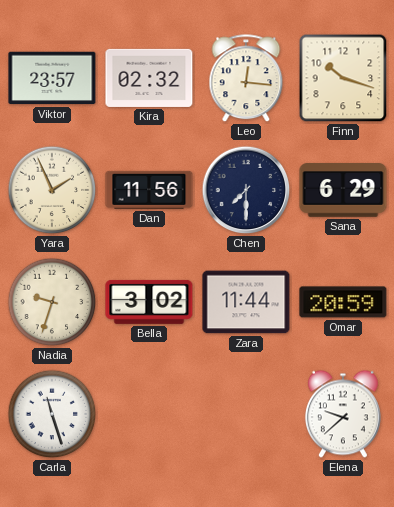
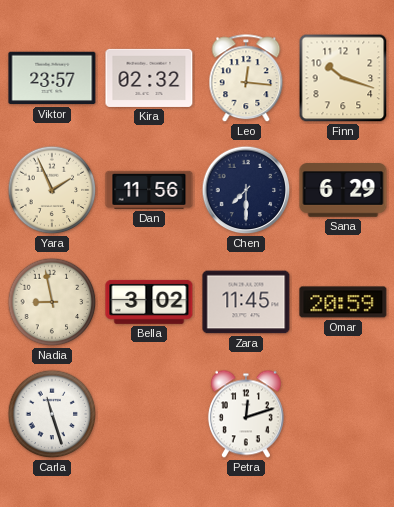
Nadia: 9:33 -> 8:58 (52, 302)
Zara: 11:44 -> 11:45 (246, 302)
Petra: none -> 12:12 (246, 414)
Elena: 9:38 -> none (343, 414)
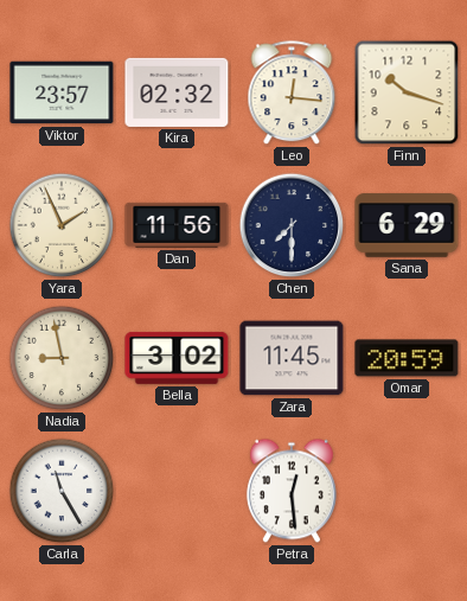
Carla: 11:27 -> 11:25 (62, 491)
Petra: 12:12 -> 12:29 (292, 491)
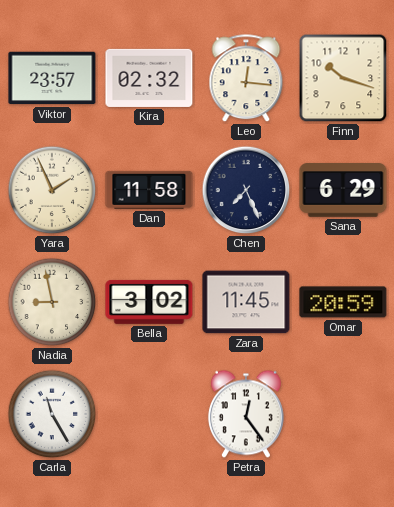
Dan: 11:56 -> 11:58 (149, 190)
Chen: 7:30 -> 7:26 (246, 190)
Petra: 12:29 -> 12:24 (246, 414)
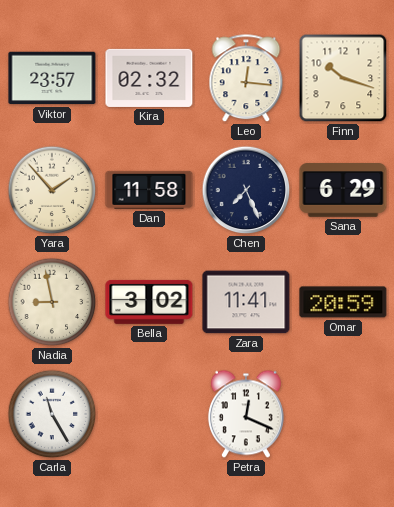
Yara: 1:56 -> 1:53 (52, 190)
Zara: 11:45 -> 11:41 (246, 302)
Petra: 12:24 -> 12:19 (246, 414)
